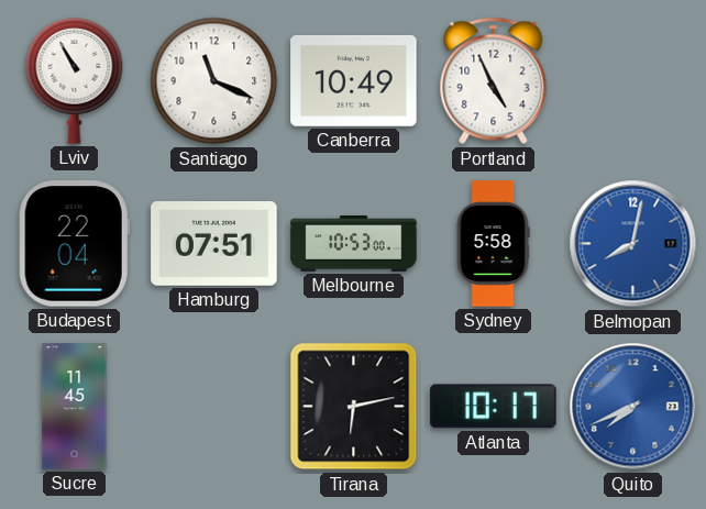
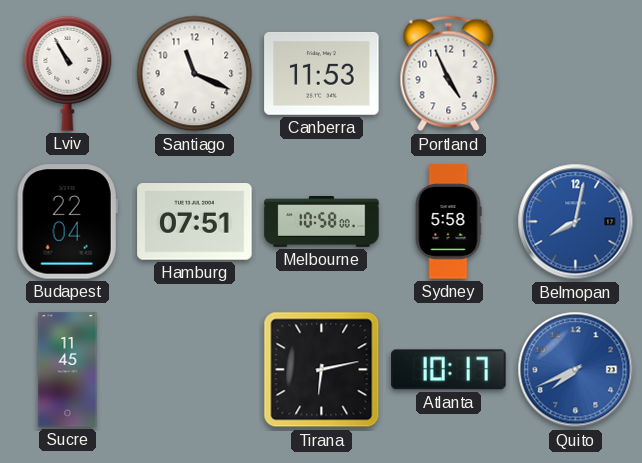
Canberra: 10:49 -> 11:53 (322, 73)
Melbourne: 10:53 -> 10:58 (322, 222)
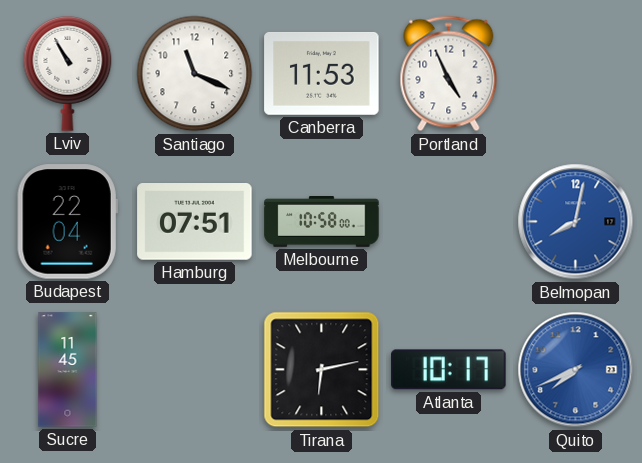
Sydney: 5:58 -> none (448, 222)
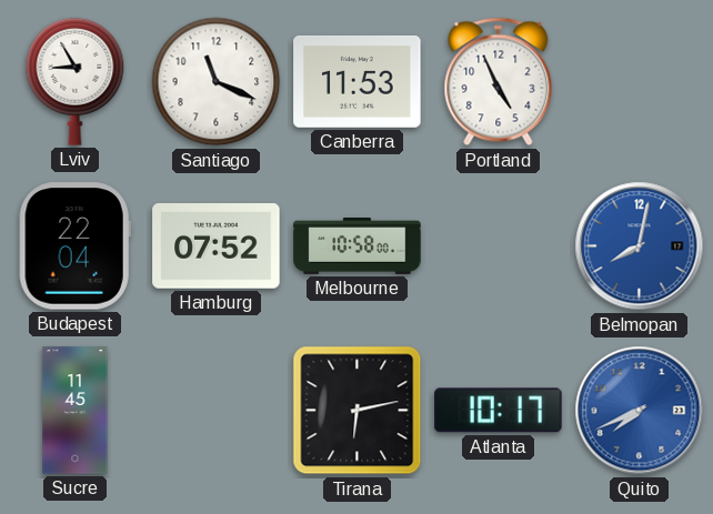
Lviv: 10:55 -> 8:55 (76, 81)
Hamburg: 07:51 -> 07:52 (217, 246)
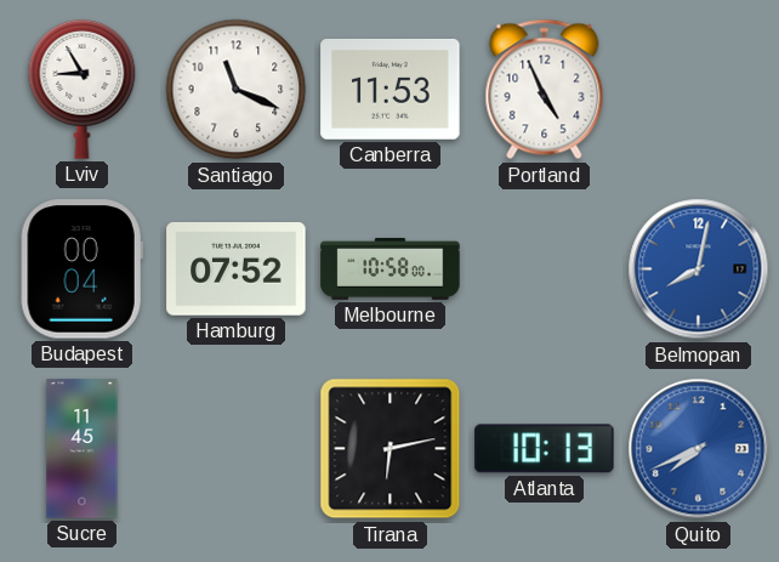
Budapest: 22:04 -> 00:04 (81, 269)
Atlanta: 10:17 -> 10:13 (545, 449)
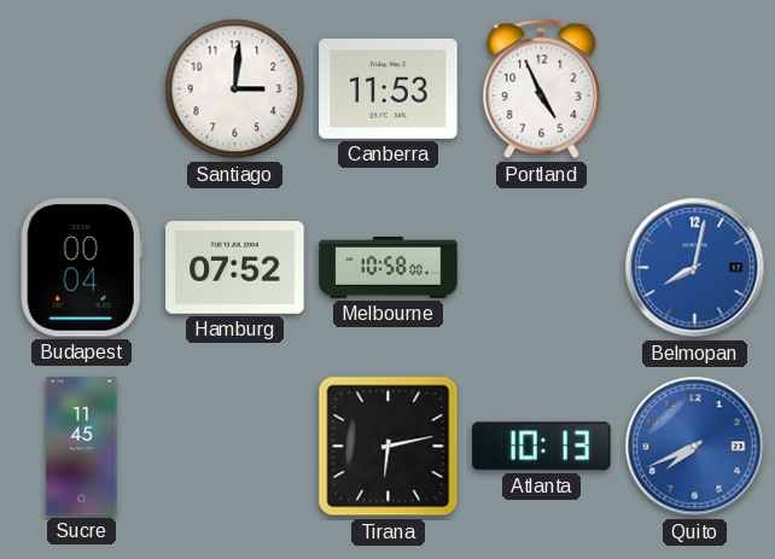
Lviv: 8:55 -> none (83, 89)
Santiago: 11:19 -> 3:01 (235, 89)
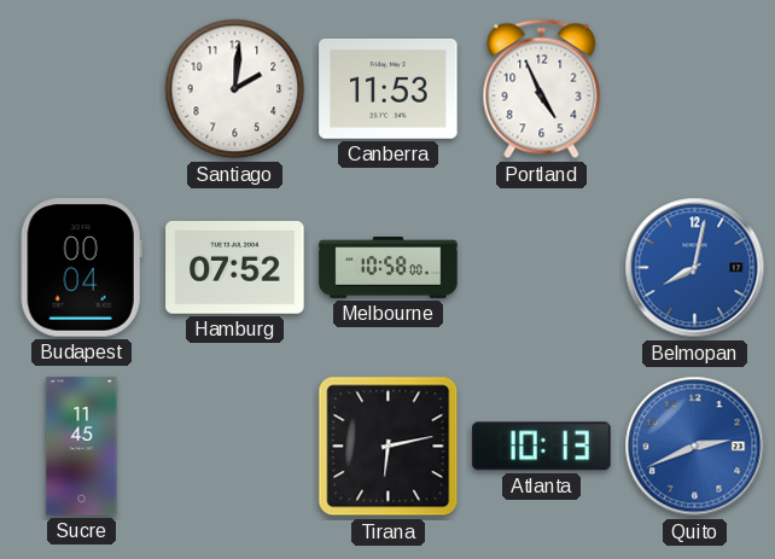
Santiago: 3:01 -> 2:01 (235, 89)
Quito: 7:41 -> 2:41 (695, 447)
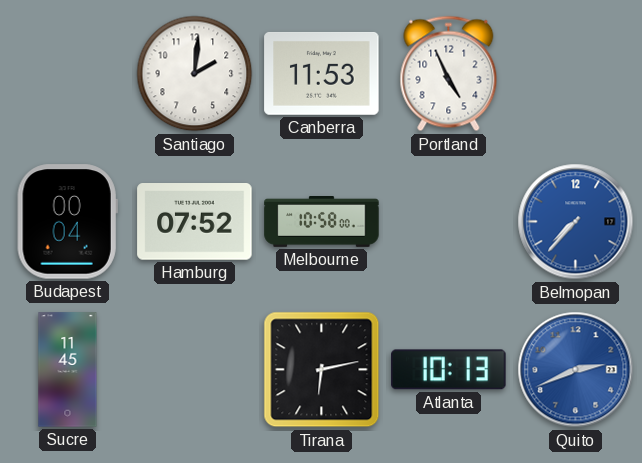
Belmopan: 8:02 -> 7:37 (576, 222)
